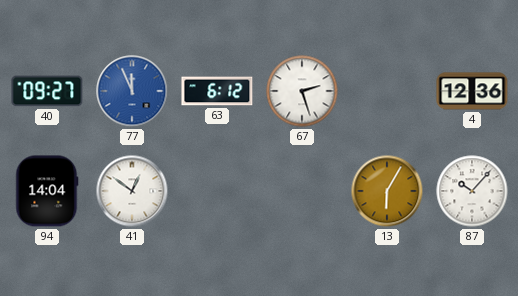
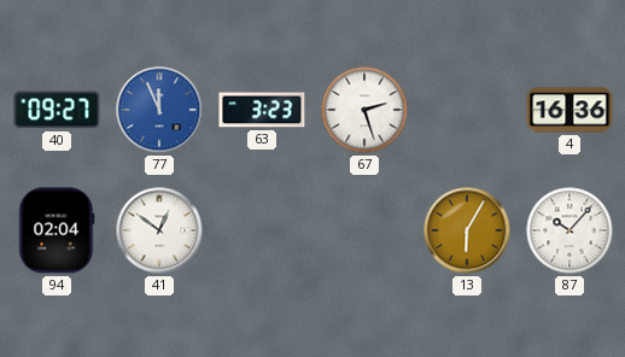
63: 6:12 -> 3:23 (262, 110)
4: 12:36 -> 16:36 (569, 110)
94: 14:04 -> 02:04 (57, 230)
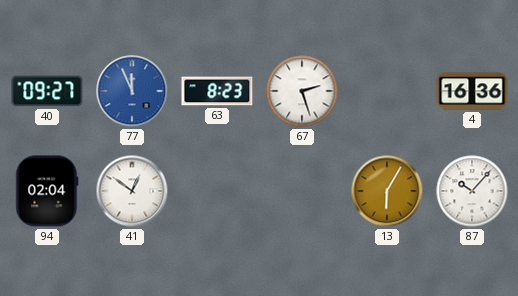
63: 3:23 -> 8:23 (217, 91)
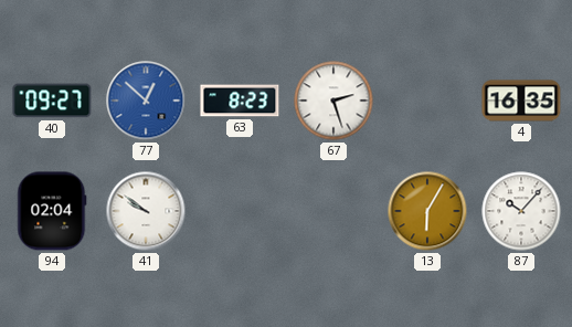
77: 11:56 -> 12:52 (146, 101)
4: 16:36 -> 16:35 (521, 101)
41: 12:51 -> 9:51 (146, 211)
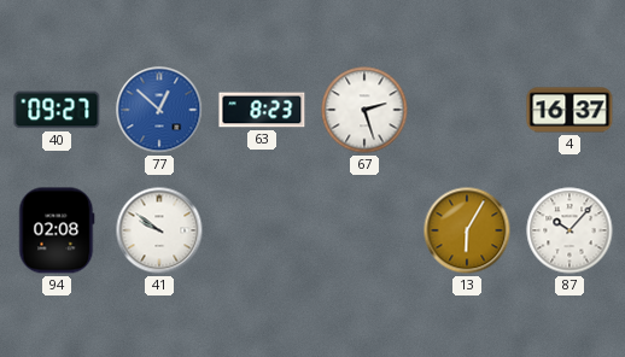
4: 16:35 -> 16:37 (569, 110)
94: 02:04 -> 02:08 (57, 230)
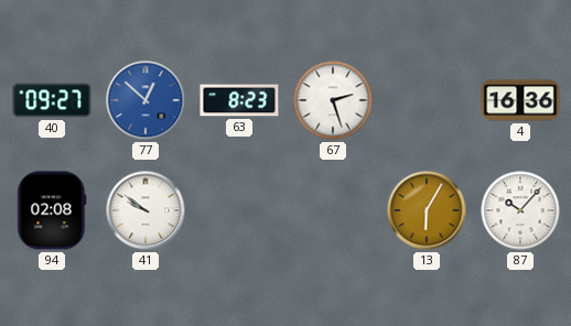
4: 16:37 -> 16:36 (520, 100)
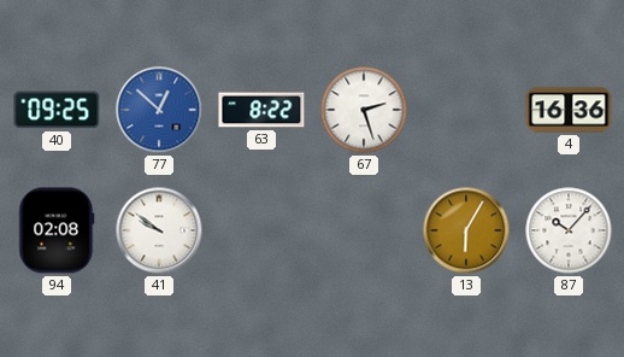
40: 09:27 -> 09:25 (57, 110)
63: 8:23 -> 8:22 (261, 110)
